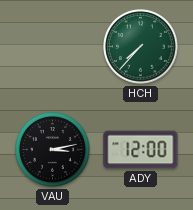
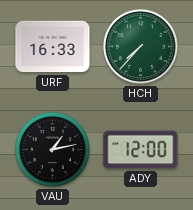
URF: none -> 16:33 (53, 47)
VAU: 3:13 -> 1:13 (53, 150)
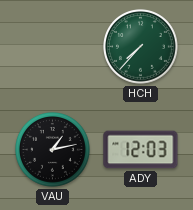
URF: 16:33 -> none (53, 47)
ADY: 12:00 -> 12:03 (141, 150)
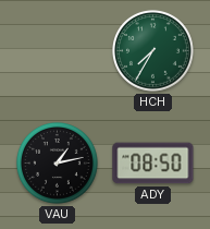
HCH: 7:37 -> 7:35 (153, 51)
ADY: 12:03 -> 08:50 (153, 164)
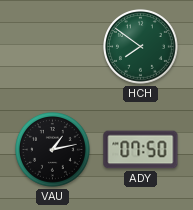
HCH: 7:35 -> 7:51 (141, 47)
ADY: 08:50 -> 07:50 (141, 150)
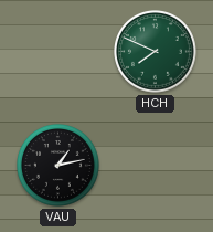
HCH: 7:51 -> 7:49 (156, 52)
ADY: 07:50 -> none (141, 150)
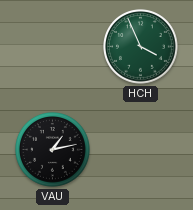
HCH: 7:49 -> 3:56 (141, 47)
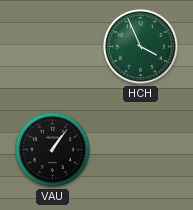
VAU: 1:13 -> 1:06 (53, 150)
